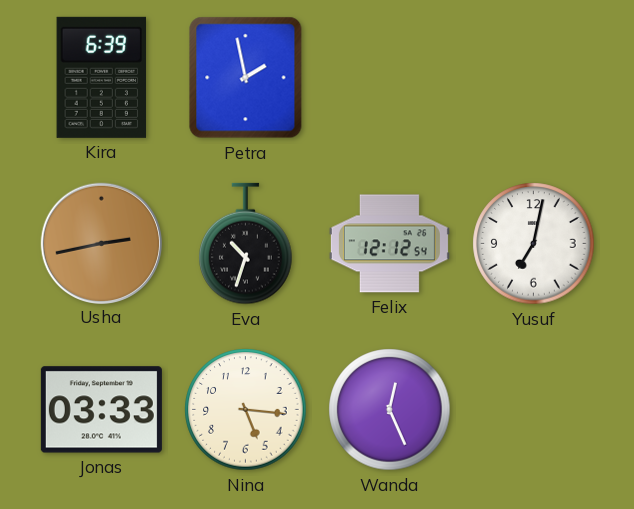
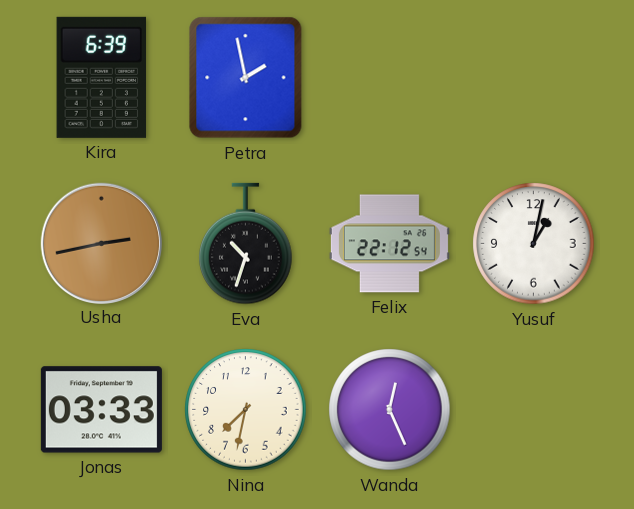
Felix: 12:12 -> 22:12 (389, 244)
Yusuf: 7:02 -> 1:02 (534, 244)
Nina: 5:16 -> 7:32 (246, 410)
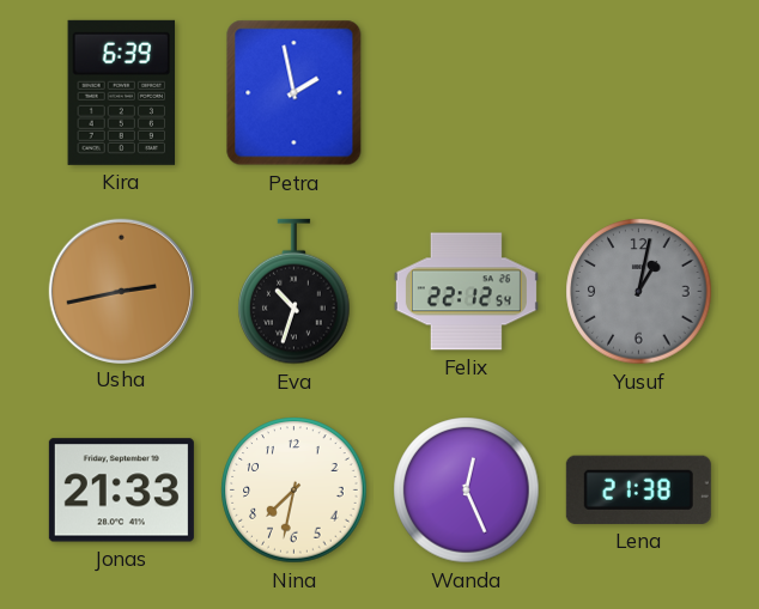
Yusuf dial: white -> grey (639, 292)
Jonas: 03:33 -> 21:33 (121, 491)
Lena: none -> 21:38 (638, 489)
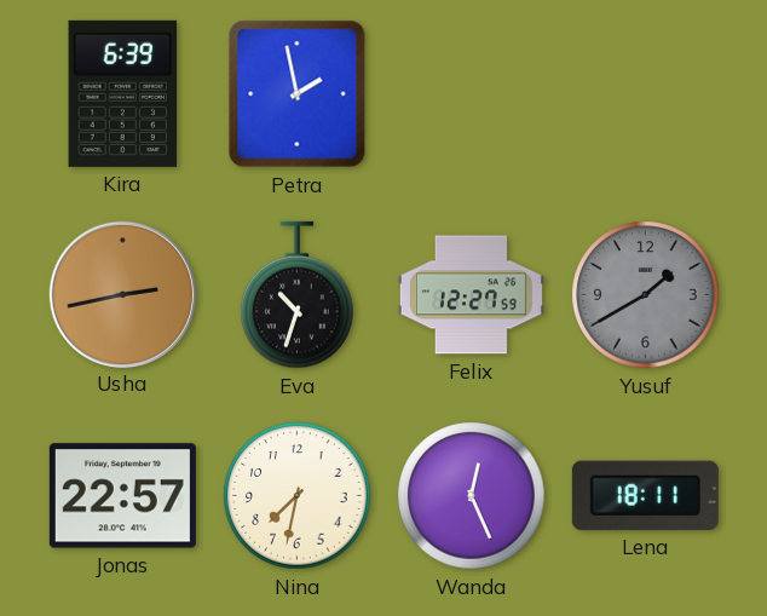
Felix: 22:12 -> 12:27 (471, 295)
Yusuf: 1:02 -> 1:40 (646, 295)
Jonas: 21:33 -> 22:57 (122, 496)
Lena: 21:38 -> 18:11 (645, 495)
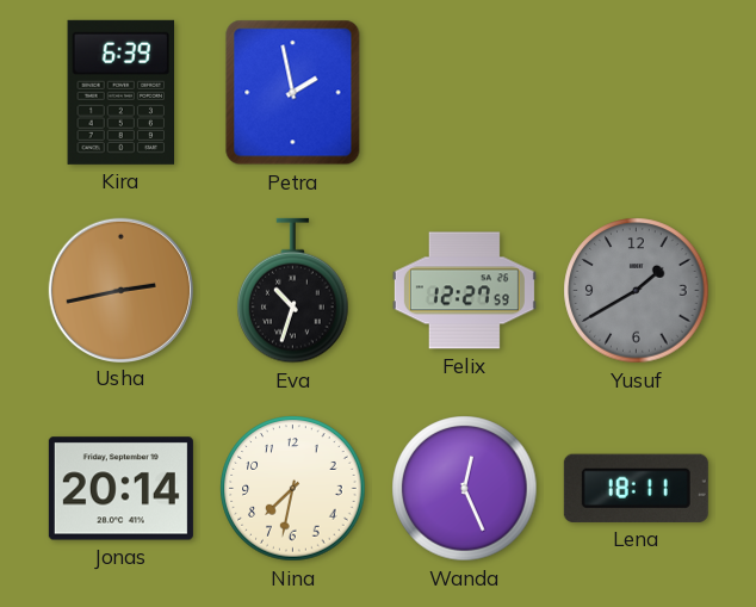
Jonas: 22:57 -> 20:14 (120, 489)
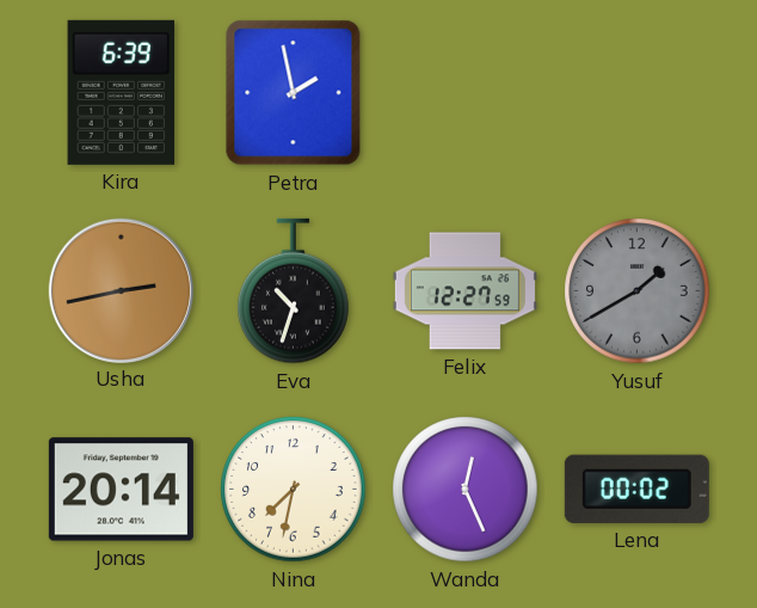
Lena: 18:11 -> 00:02 (636, 489)
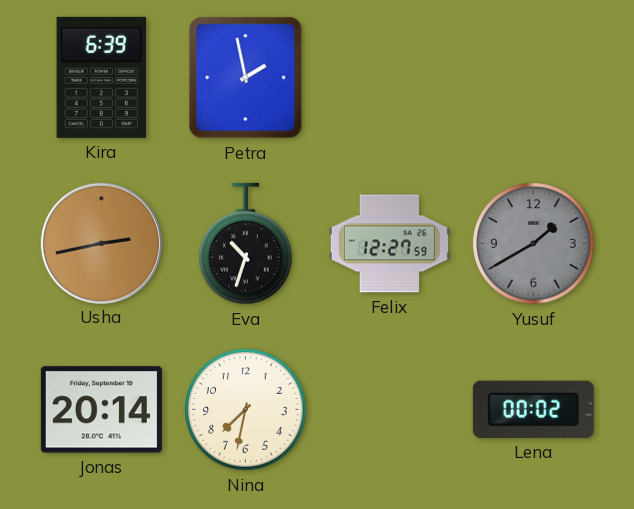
Wanda: 12:26 -> none (466, 490)
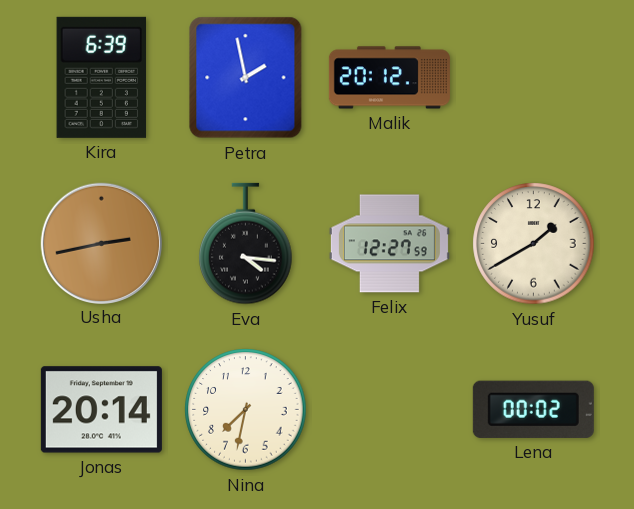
Malik: none -> 20:12 (389, 78)
Eva: 10:33 -> 4:16 (246, 244)
Yusuf dial: grey -> cream (534, 244)
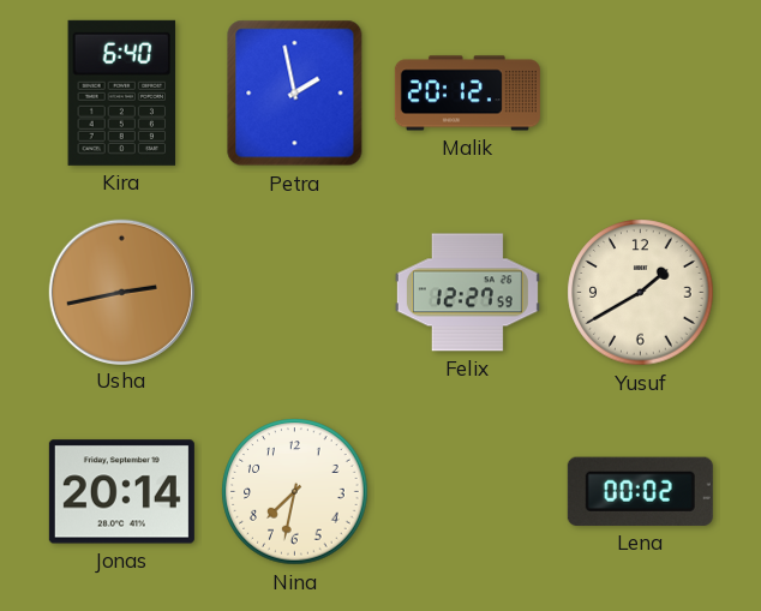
Kira: 6:39 -> 6:40 (122, 92)
Eva: 4:16 -> none (246, 244)
